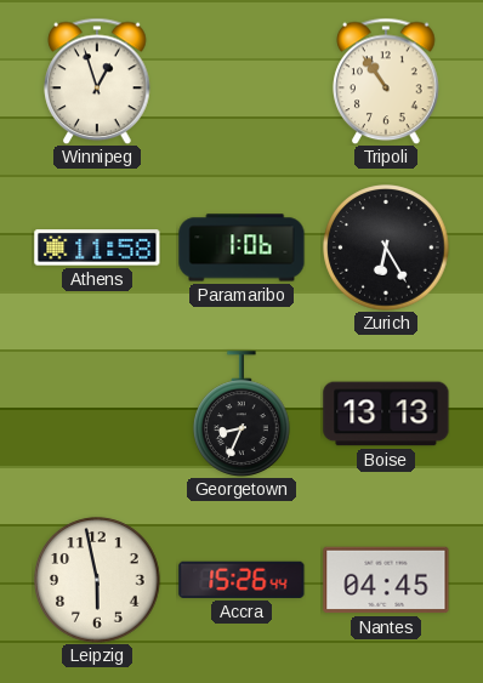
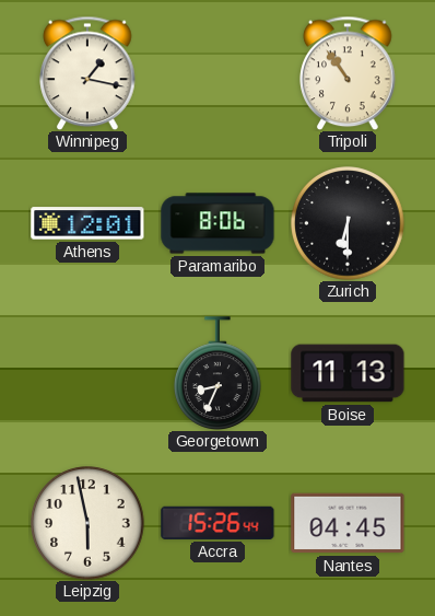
Winnipeg: 12:57 -> 1:17 (87, 73)
Athens: 11:58 -> 12:01 (87, 223)
Paramaribo: 1:06 -> 8:06 (217, 223)
Zurich: 6:25 -> 6:30 (348, 223)
Boise: 13:13 -> 11:13 (348, 373)
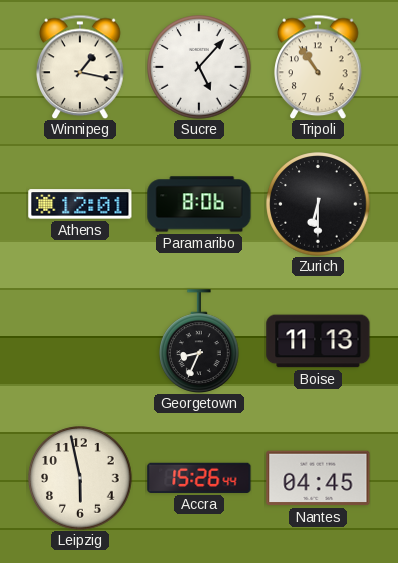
Sucre: none -> 5:07 (199, 67)
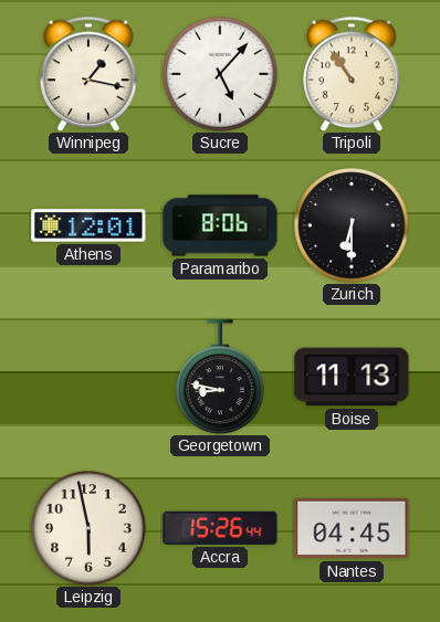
Georgetown: 8:34 -> 8:47 (221, 377)
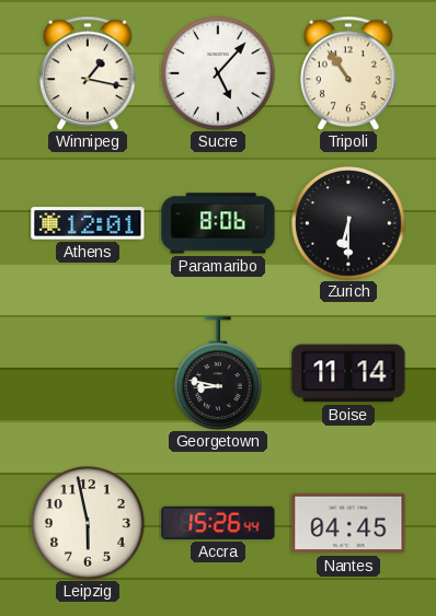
Boise: 11:13 -> 11:14 (348, 373)
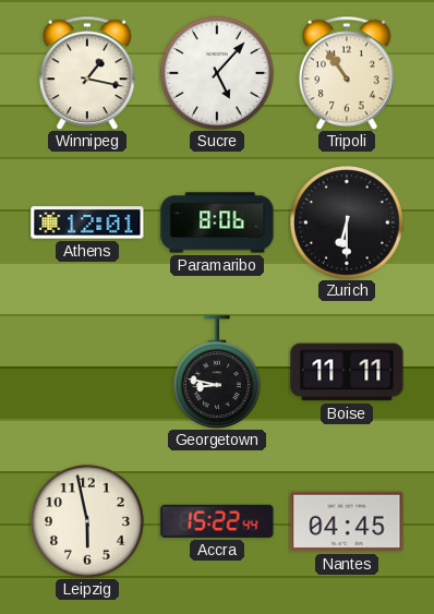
Boise: 11:14 -> 11:11 (347, 372)
Accra: 15:26 -> 15:22 (217, 521)
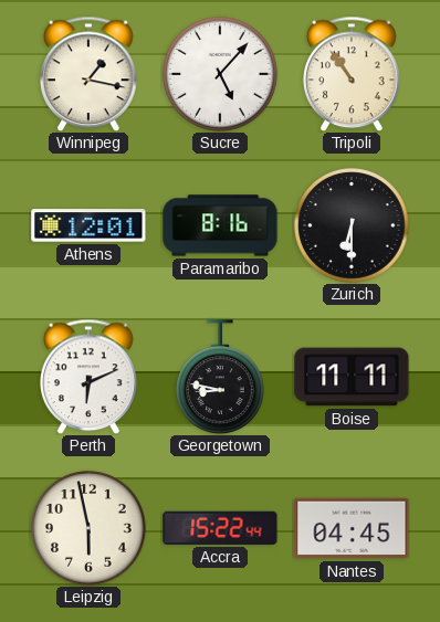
Paramaribo: 8:06 -> 8:16 (220, 225)
Perth: none -> 6:11 (88, 377)
